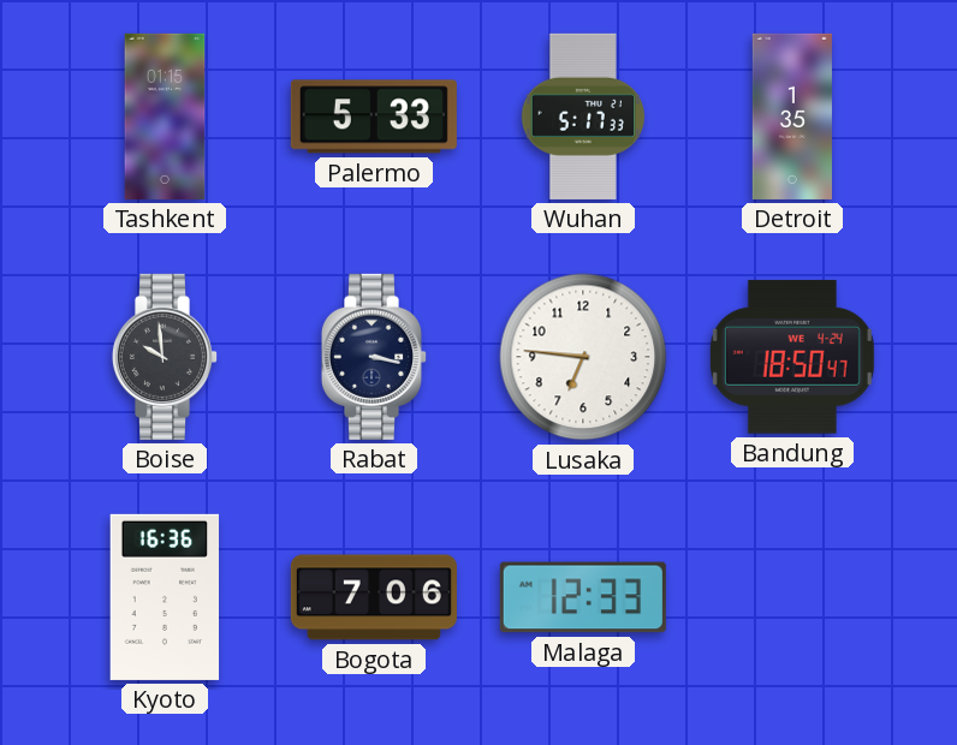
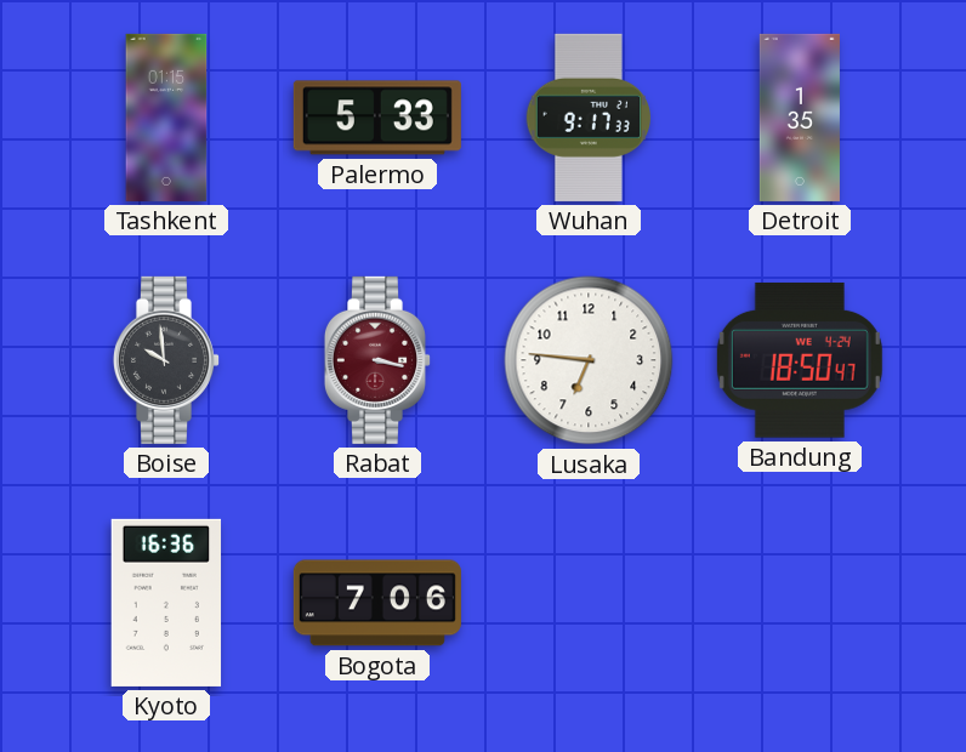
Wuhan: 5:17 -> 9:17 (587, 118)
Rabat dial: navy -> burgundy (376, 360)
Malaga: 12:33 -> none (583, 597)
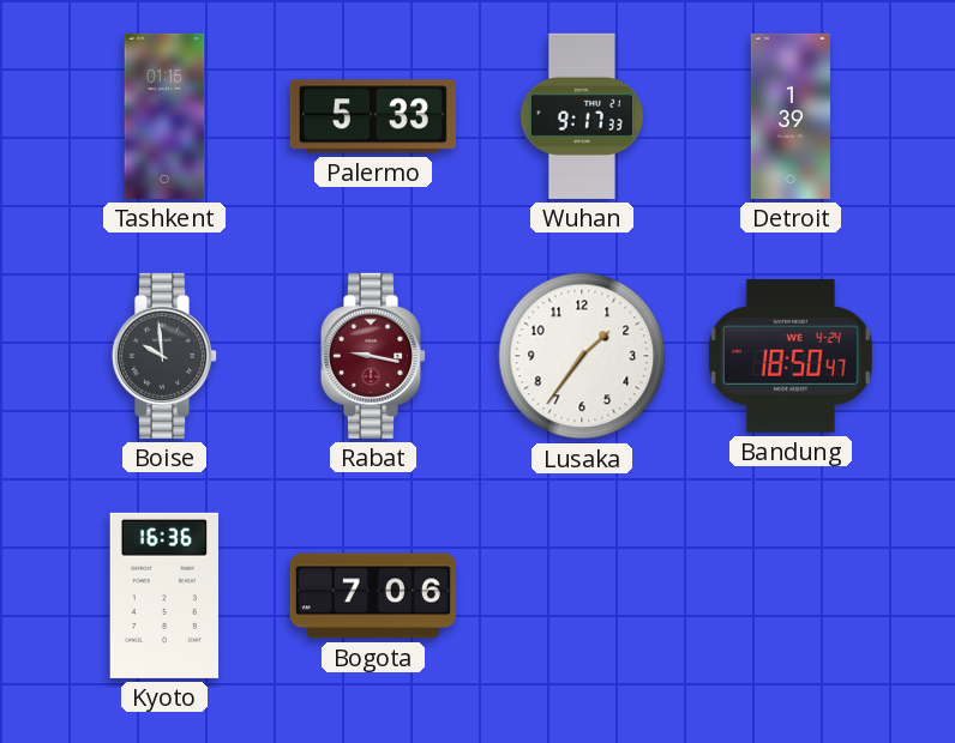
Detroit: 1:35 -> 1:39 (791, 116)
Rabat: 3:17 -> 9:17 (372, 356)
Lusaka: 6:46 -> 1:36 (582, 356)
